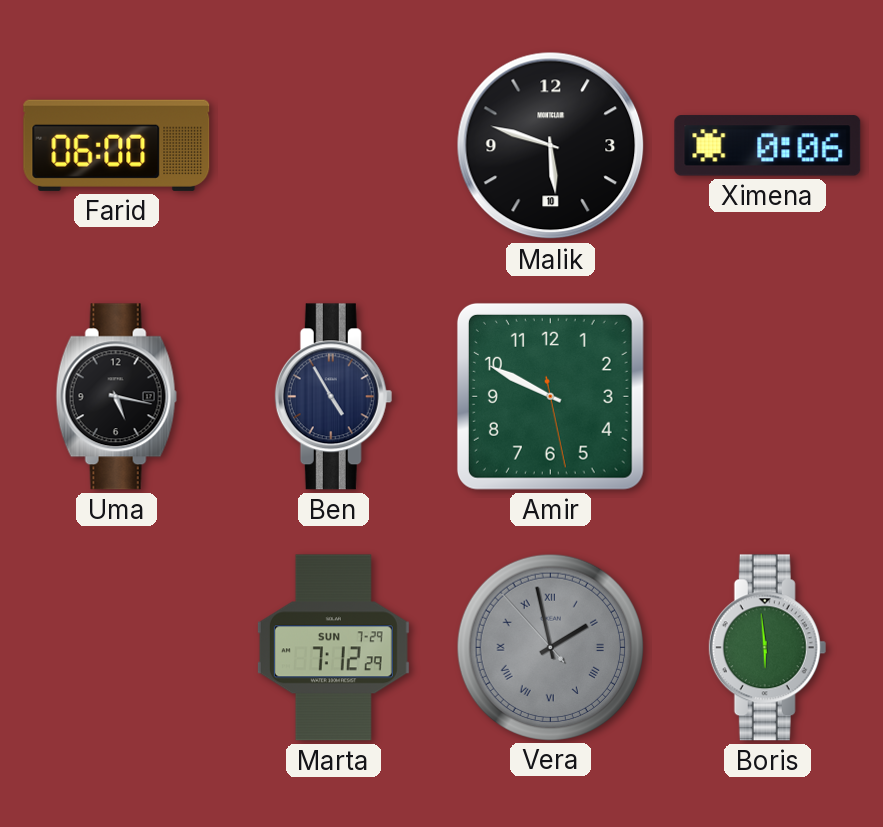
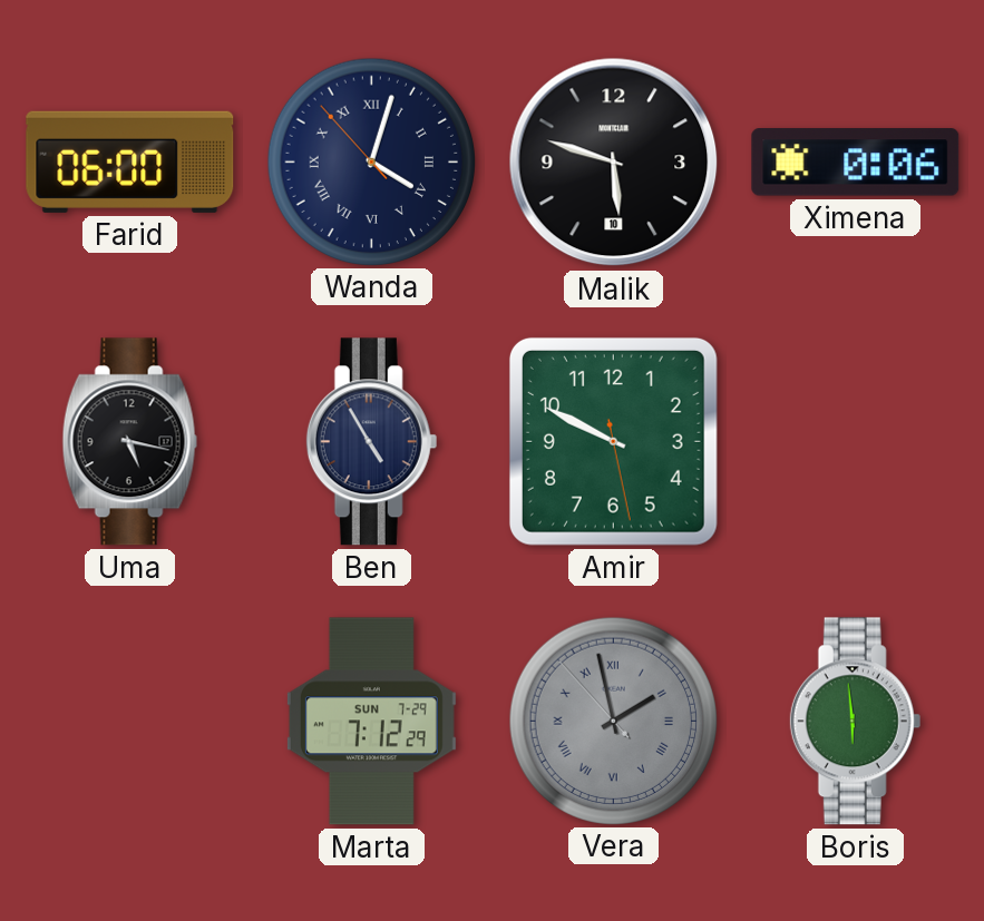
Wanda: none -> 4:02 (371, 161)
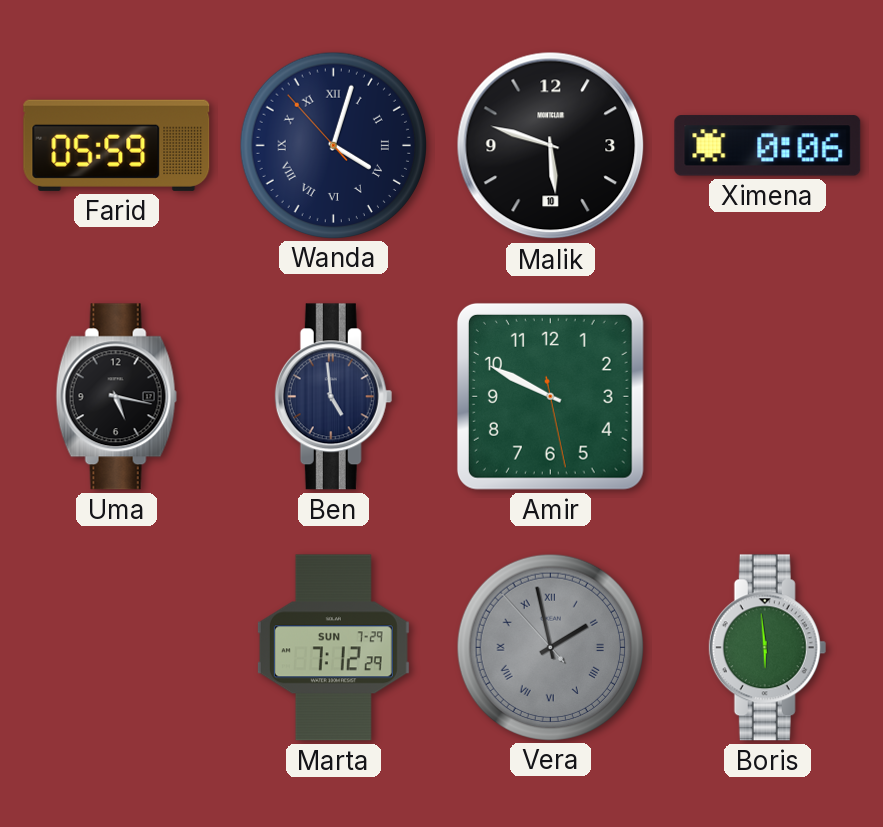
Farid: 06:00 -> 05:59 (117, 145)
Ben: 4:55 -> 4:59 (334, 397)
